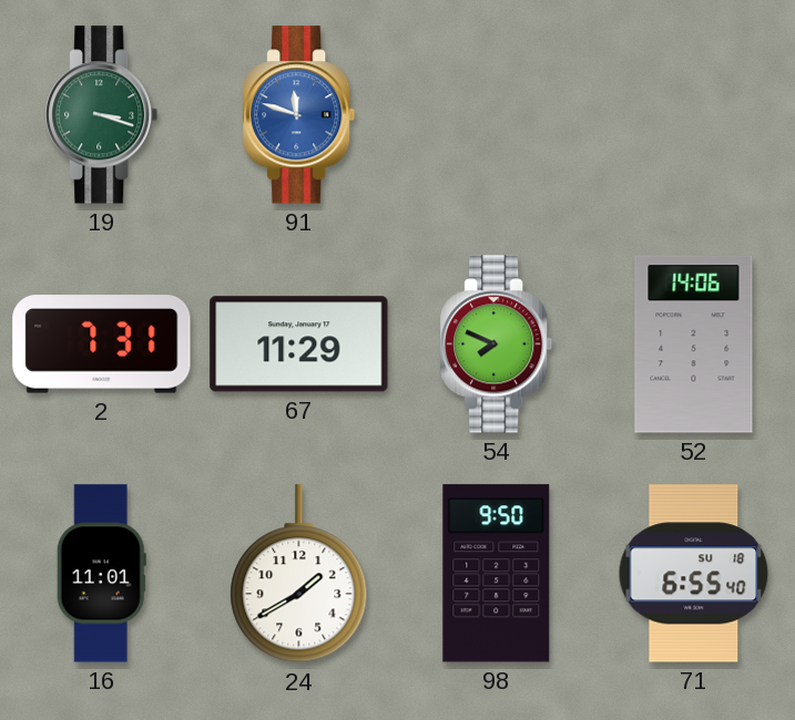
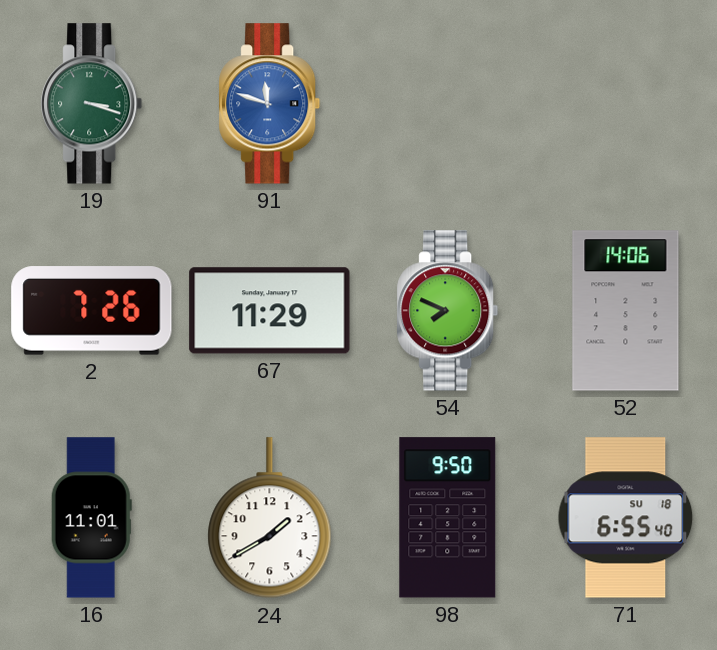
2: 7:31 -> 7:26 (92, 311)
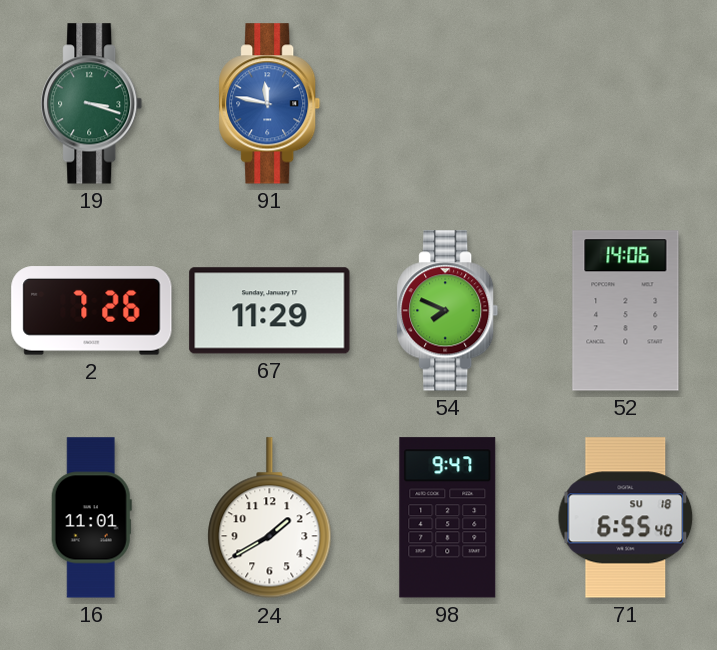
91: 11:48 -> 11:47 (270, 104)
98: 9:50 -> 9:47 (448, 518)
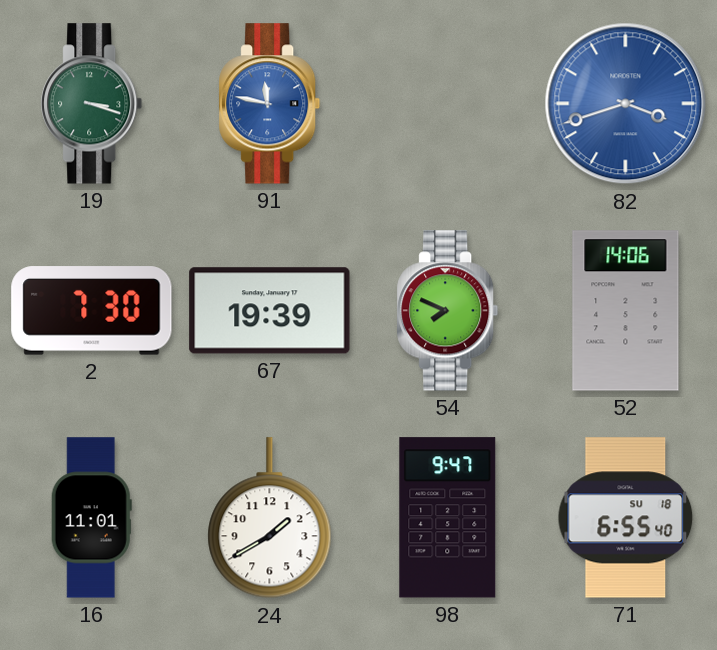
82: none -> 3:42 (626, 104)
2: 7:26 -> 7:30 (92, 311)
67: 11:29 -> 19:39 (270, 311)
